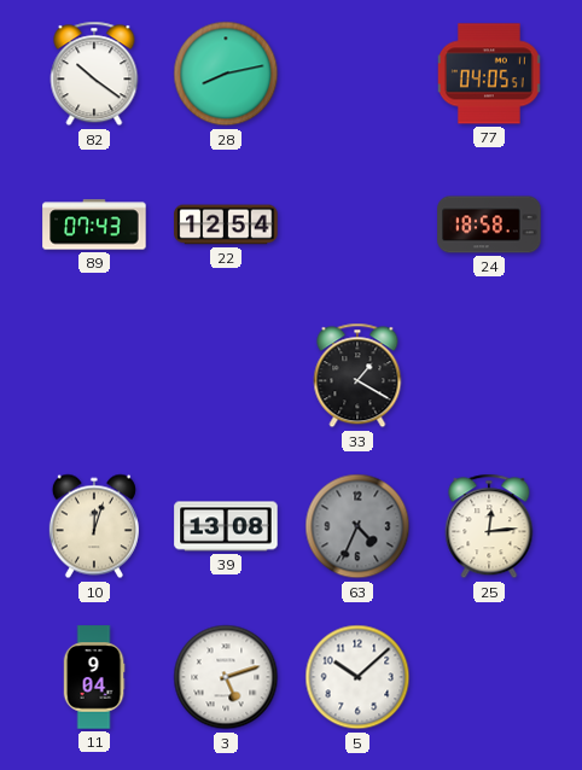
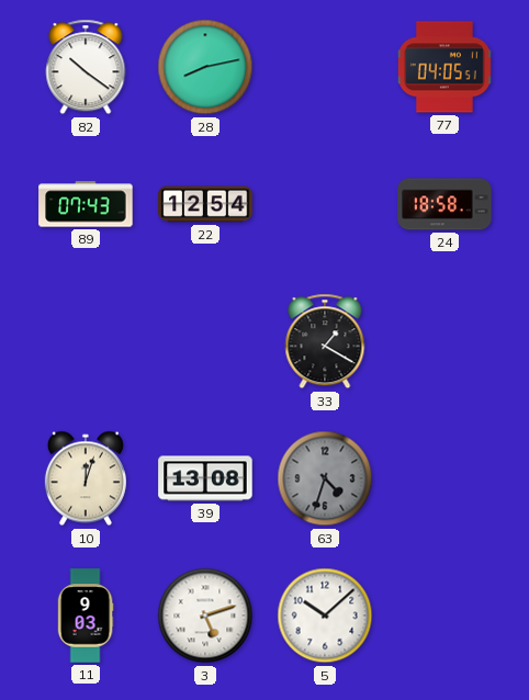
63: 4:34 -> 4:33 (325, 478)
25: 12:14 -> none (489, 526)
11: 9:04 -> 9:03 (86, 616)
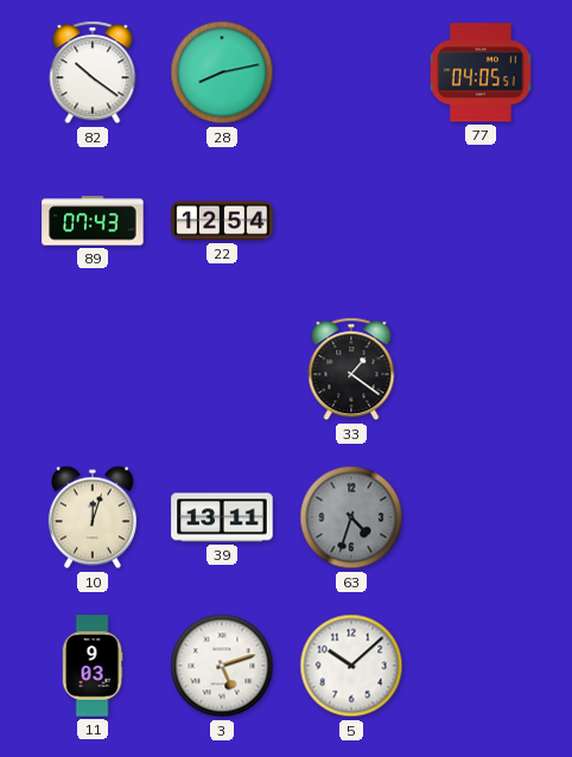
24: 18:58 -> none (444, 204)
33: 1:20 -> 1:21 (351, 369)
39: 13:08 -> 13:11 (222, 517)
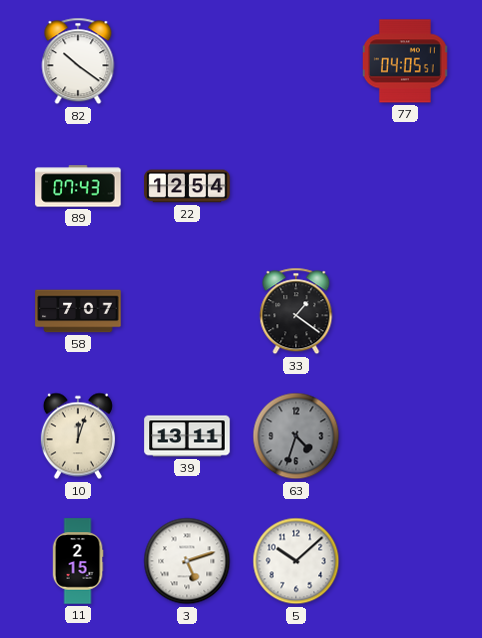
28: 8:13 -> none (222, 72)
58: none -> 7:07 (78, 311)
11: 9:03 -> 2:15 (78, 561)
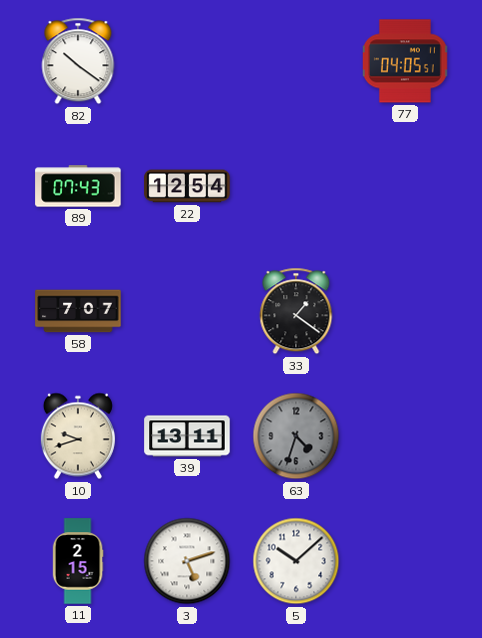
10: 12:03 -> 9:42 (78, 436)
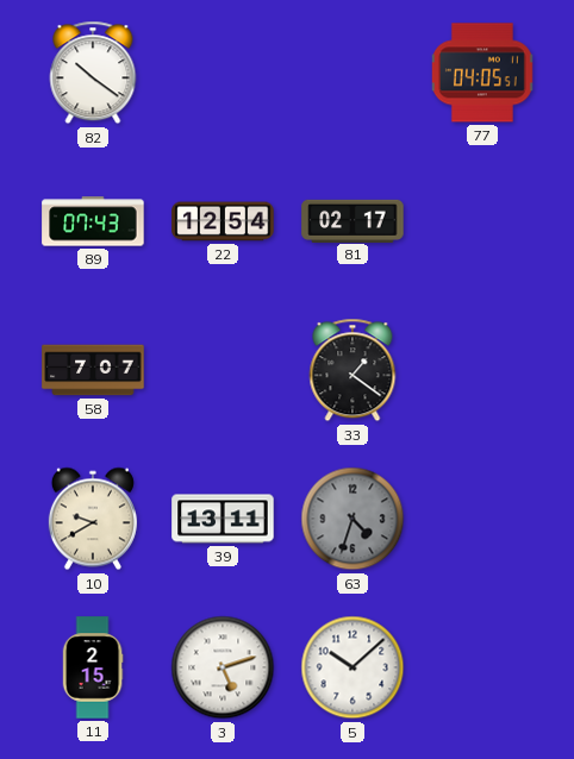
81: none -> 02:17 (352, 220)
10: 9:42 -> 9:40 (93, 519)
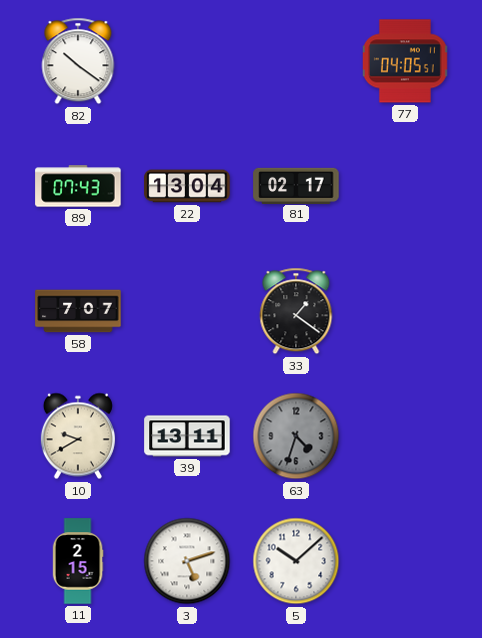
22: 12:54 -> 13:04 (187, 186)
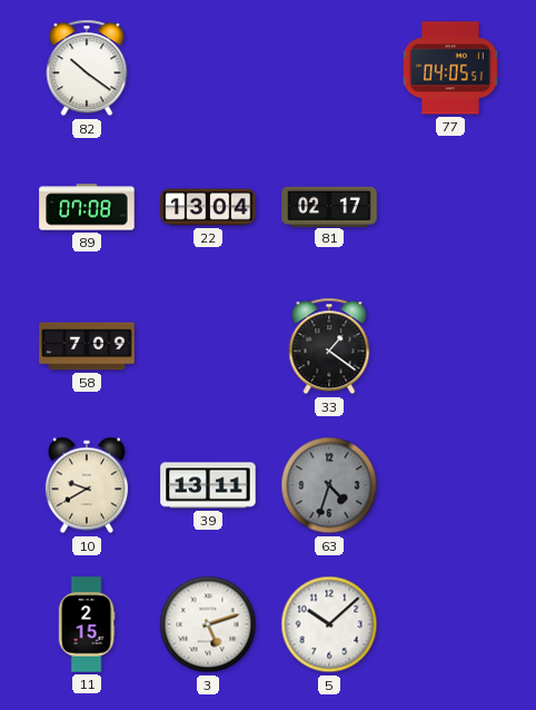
89: 07:43 -> 07:08 (87, 207)
58: 7:07 -> 7:09 (87, 346)
